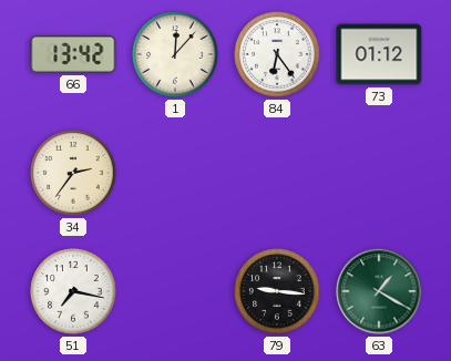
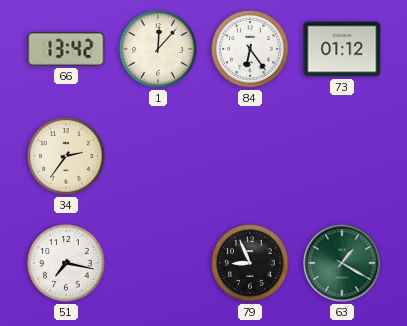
79: 9:16 -> 8:56 (250, 263)
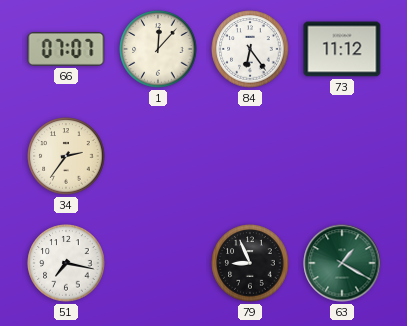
66: 13:42 -> 07:07 (66, 49)
73: 01:12 -> 11:12 (342, 49)
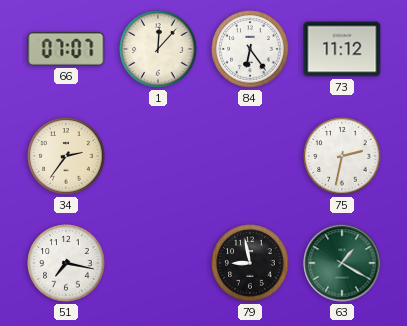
75: none -> 2:32 (342, 156)
79: 8:56 -> 8:58 (250, 263)
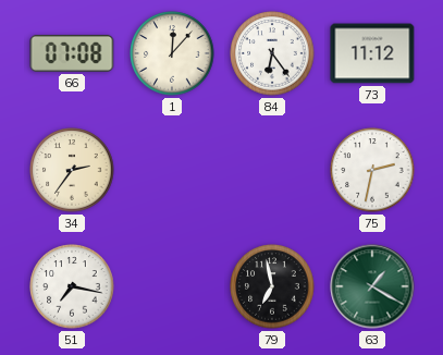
66: 07:07 -> 07:08 (72, 53)
79: 8:58 -> 6:58 (272, 286)
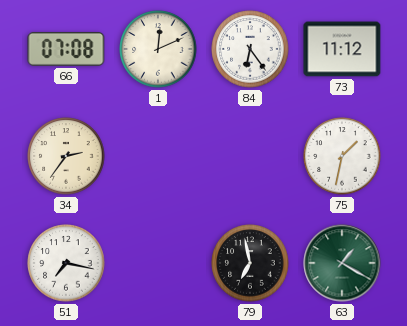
1: 12:07 -> 12:11 (158, 49)
75: 2:32 -> 1:32 (342, 156)
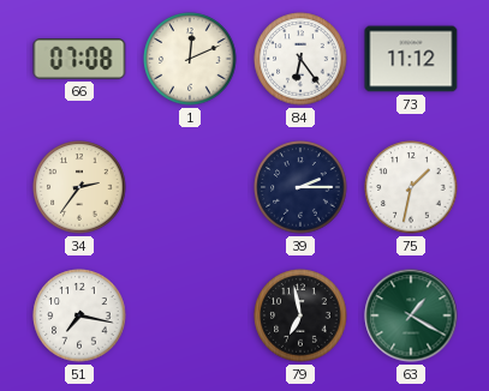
39: none -> 2:15 (300, 187)
